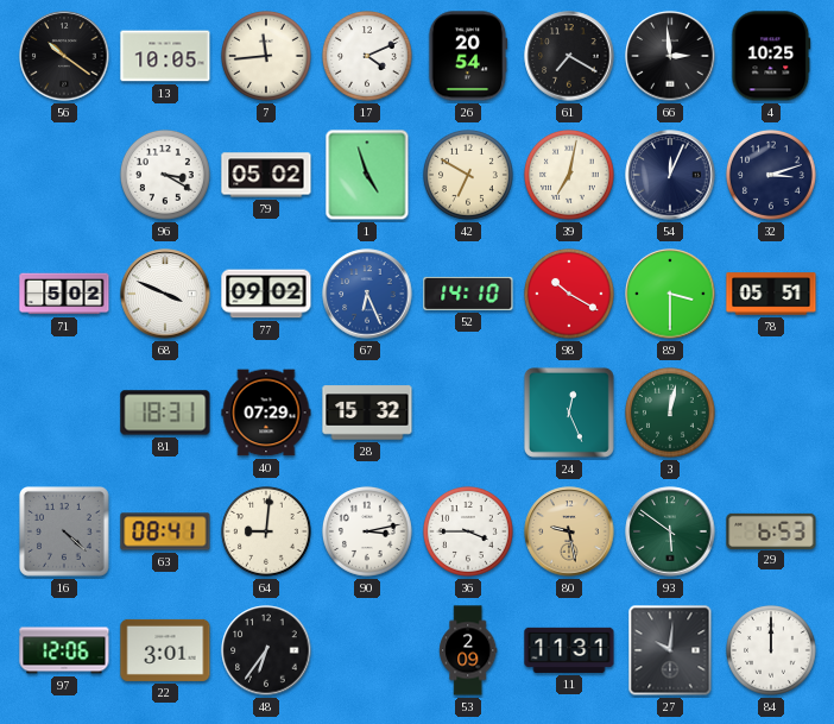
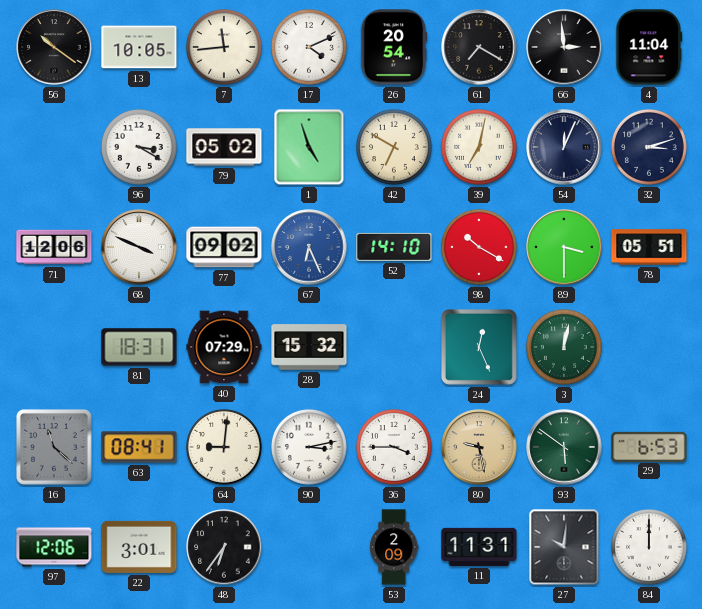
4: 10:25 -> 11:04 (649, 47)
71: 5:02 -> 12:06 (54, 247)
16: 4:22 -> 11:22 (55, 448)
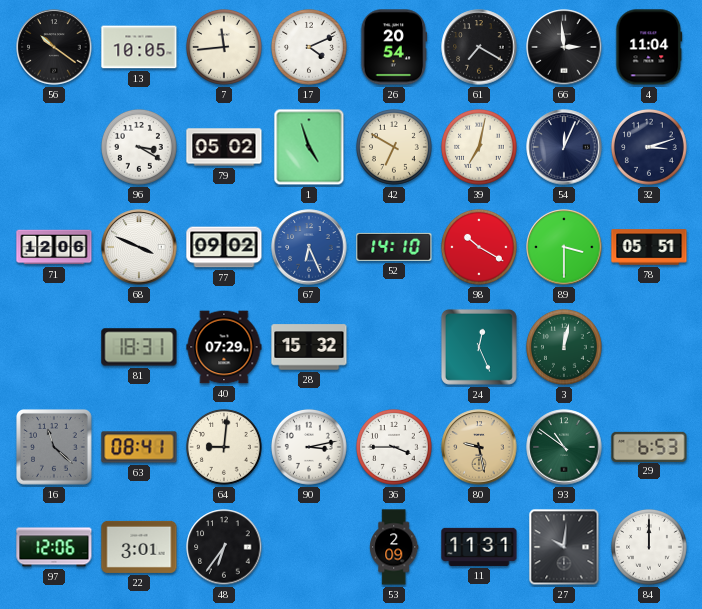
93: 5:51 -> 10:51 (564, 447)
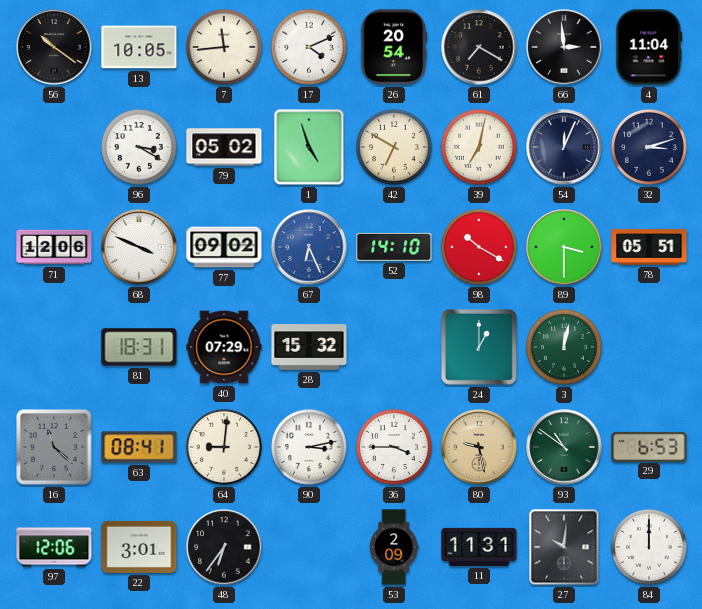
24: 12:26 -> 1:00 (479, 347)
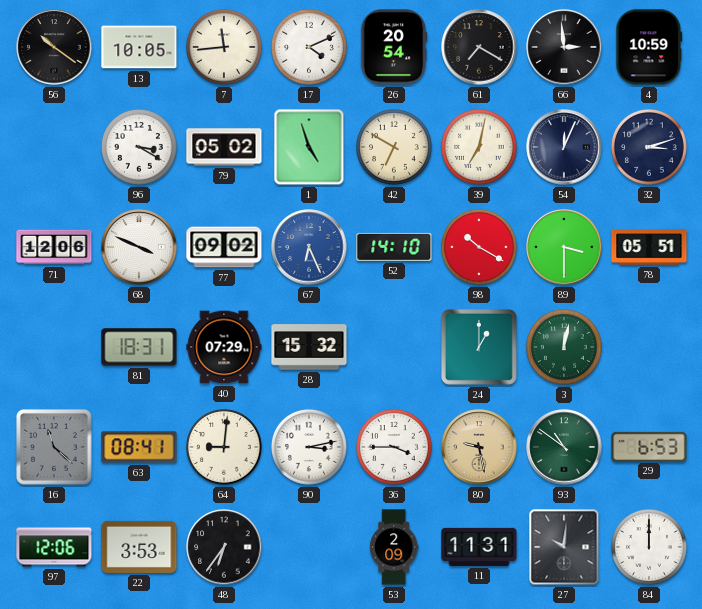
4: 11:04 -> 10:59 (649, 47)
22: 3:01 -> 3:53 (139, 547)
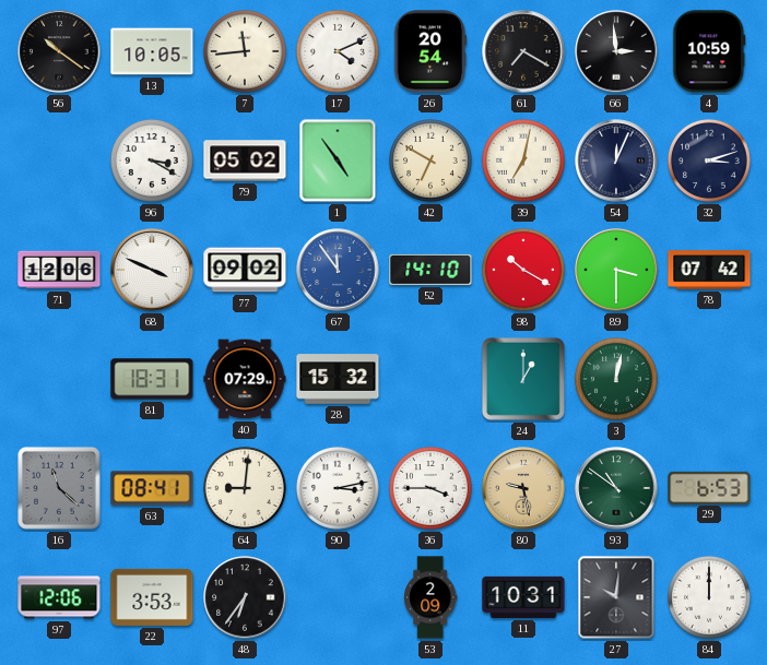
1: 4:57 -> 4:54 (338, 161)
67: 6:26 -> 11:54 (338, 270)
78: 05:51 -> 07:42 (709, 270)
11: 11:31 -> 10:31 (523, 597)
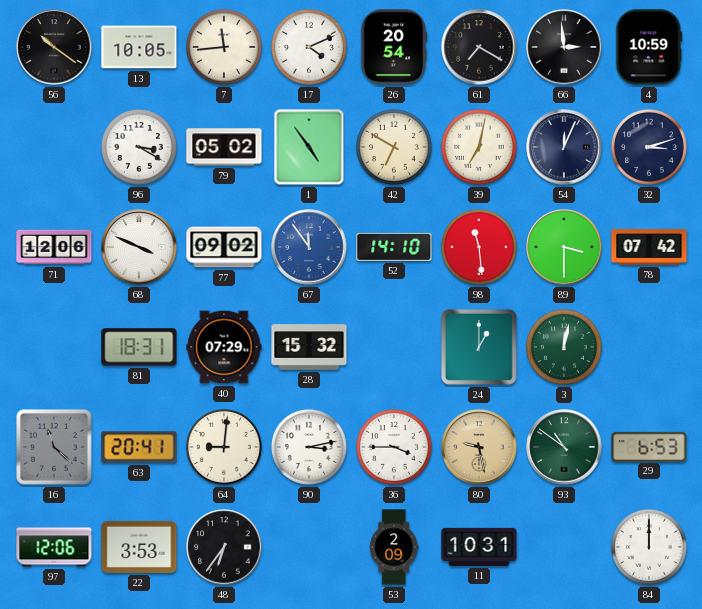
98: 10:20 -> 11:29 (479, 247)
63: 08:41 -> 20:41 (139, 447)
27: 10:01 -> none (616, 597)
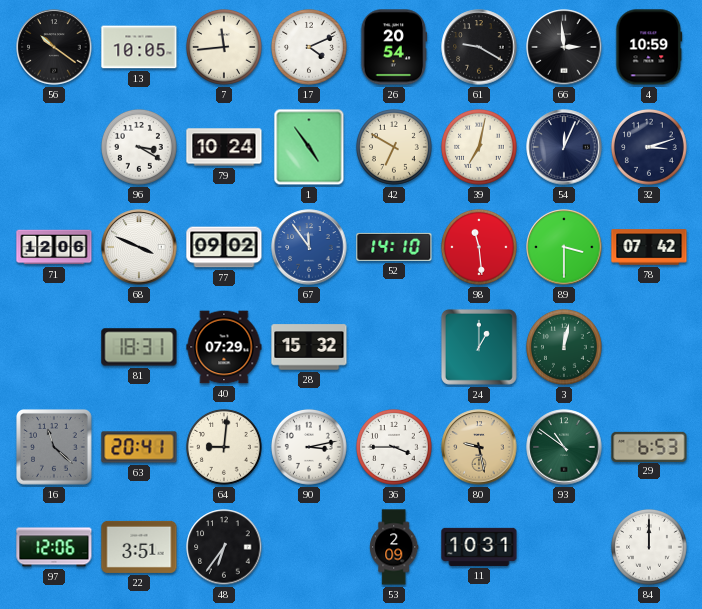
61: 7:20 -> 9:20 (479, 47)
79: 05:02 -> 10:24 (224, 147)
22: 3:53 -> 3:51 (139, 547)
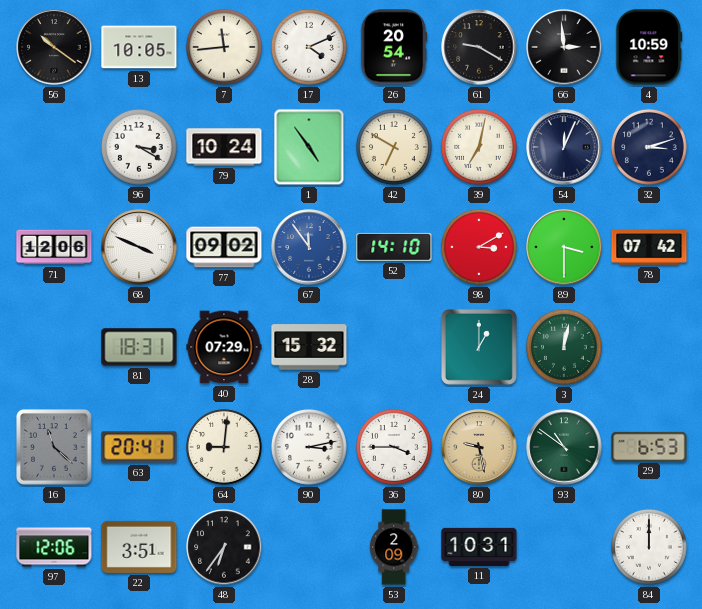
98: 11:29 -> 3:10 (479, 247)
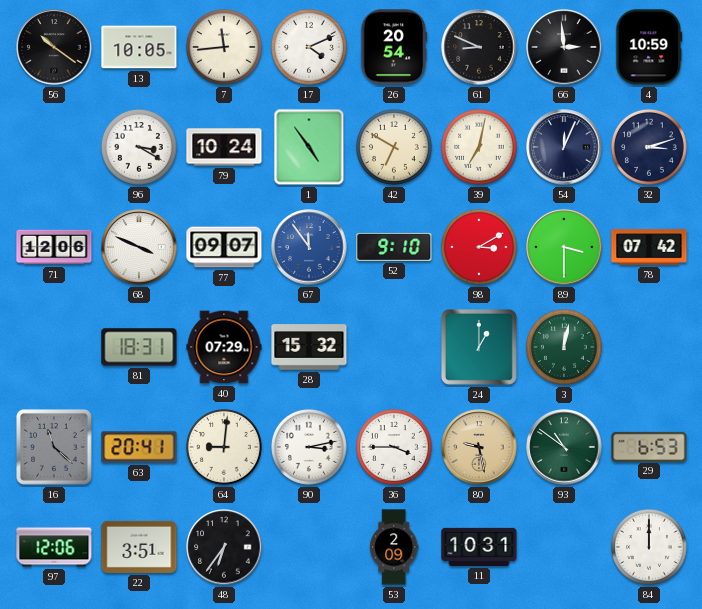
61: 9:20 -> 8:49 (479, 47)
77: 09:02 -> 09:07 (224, 247)
52: 14:10 -> 9:10 (394, 247)
